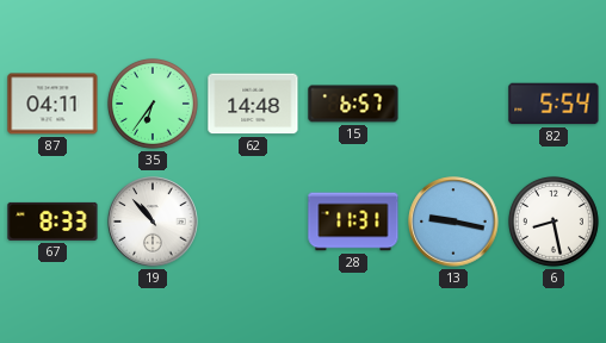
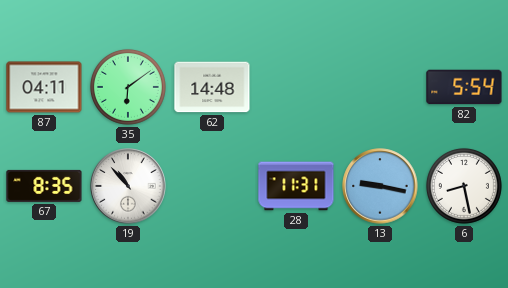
35: 6:36 -> 6:09 (128, 87)
15: 6:57 -> none (353, 104)
67: 8:33 -> 8:35 (44, 186)
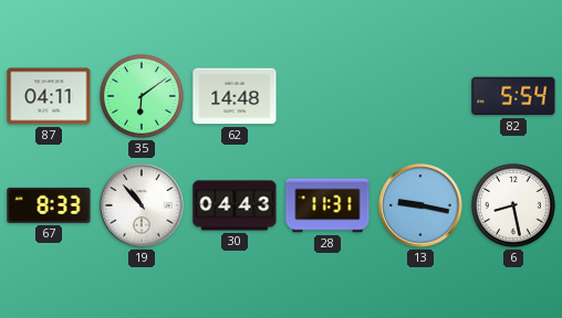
67: 8:35 -> 8:33 (49, 205)
30: none -> 04:43 (235, 205)
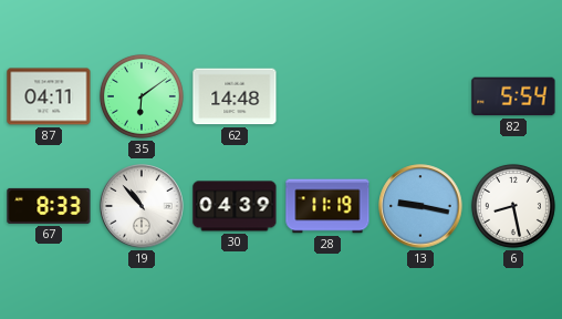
30: 04:43 -> 04:39 (235, 206)
28: 11:31 -> 11:19 (327, 206)
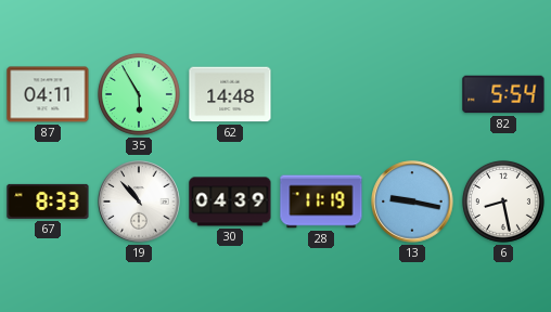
35: 6:09 -> 5:55 (139, 94)
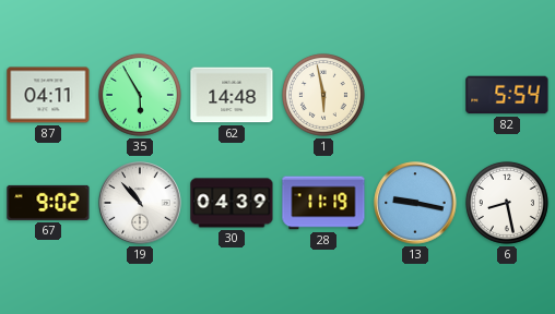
1: none -> 5:58 (323, 95)
67: 8:33 -> 9:02 (48, 203)
